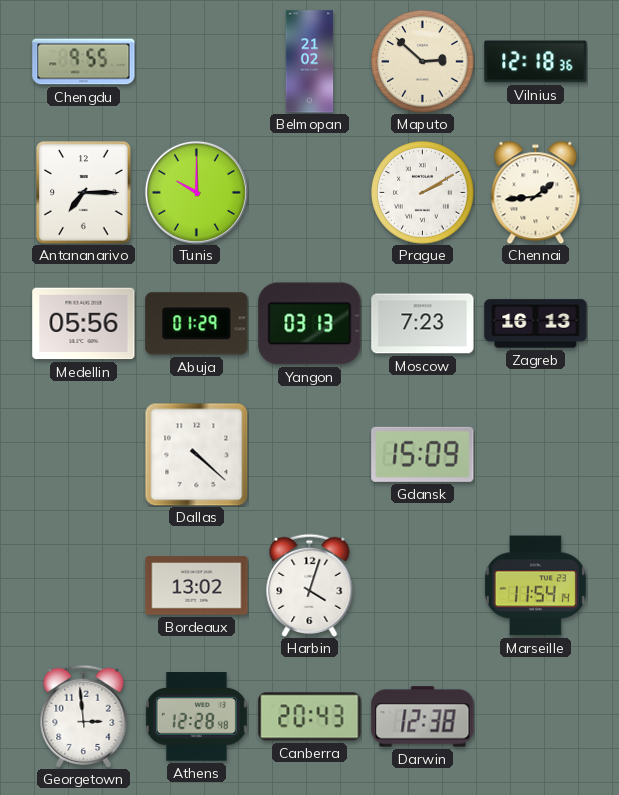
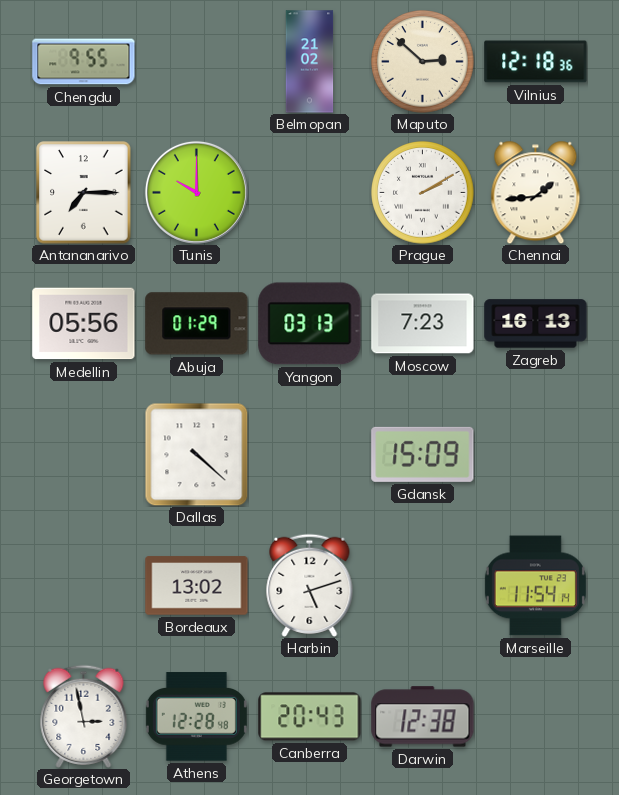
Harbin: 4:03 -> 5:12 (310, 585)
Georgetown: 2:59 -> 2:58 (84, 716)
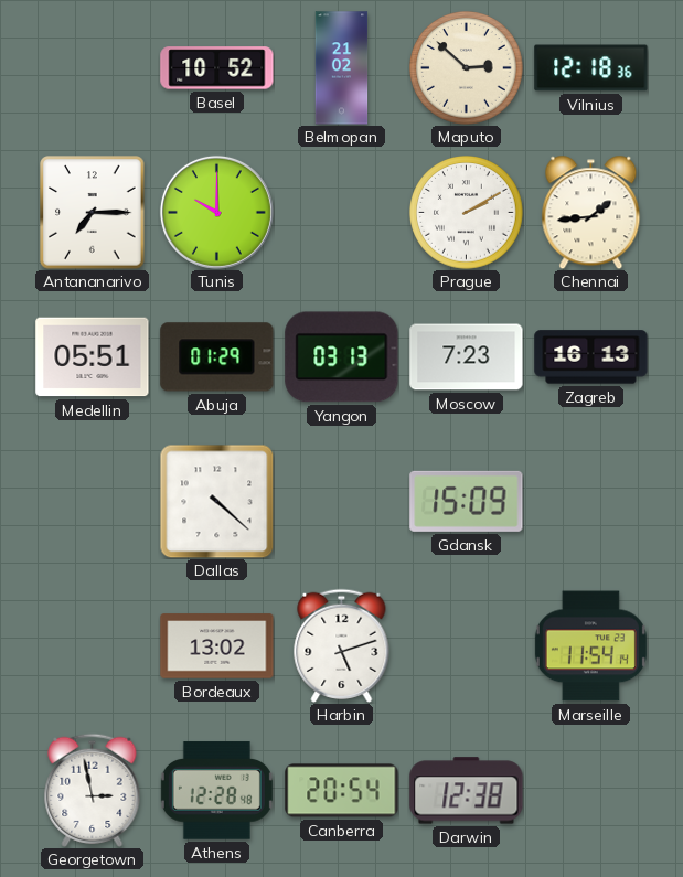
Chengdu: 9:55 -> none (84, 62)
Basel: none -> 10:52 (217, 68)
Medellin: 05:56 -> 05:51 (93, 357)
Canberra: 20:43 -> 20:54 (342, 791)
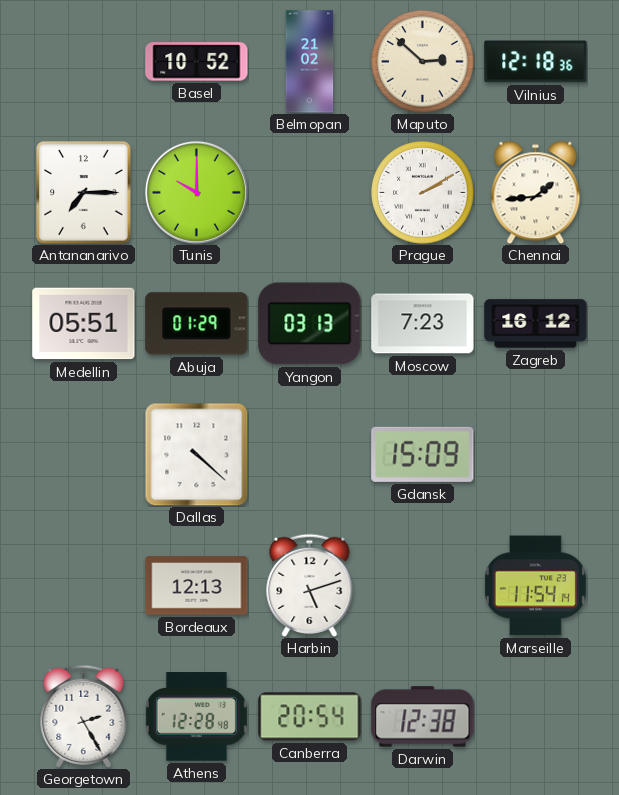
Zagreb: 16:13 -> 16:12 (536, 324)
Bordeaux: 13:02 -> 12:13 (197, 586)
Georgetown: 2:58 -> 2:25 (84, 716)
